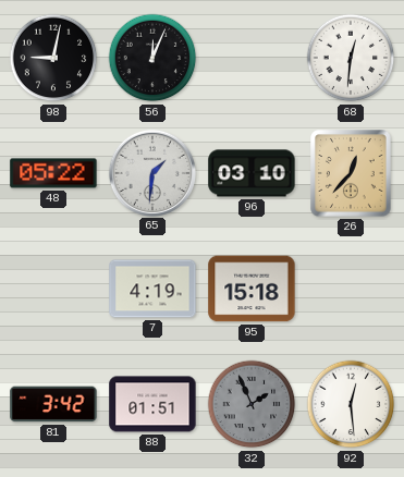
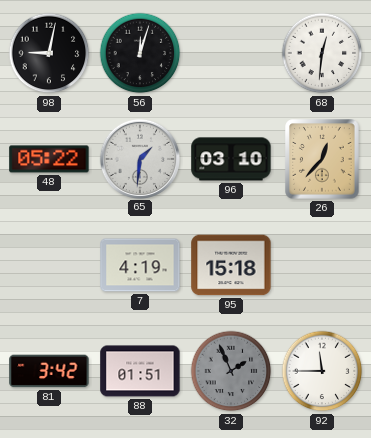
56: 12:04 -> 12:03 (140, 53)
92: 12:29 -> 11:45 (322, 371)
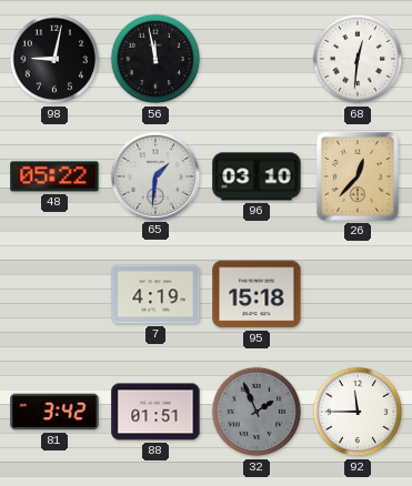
56: 12:03 -> 11:58 (155, 59)
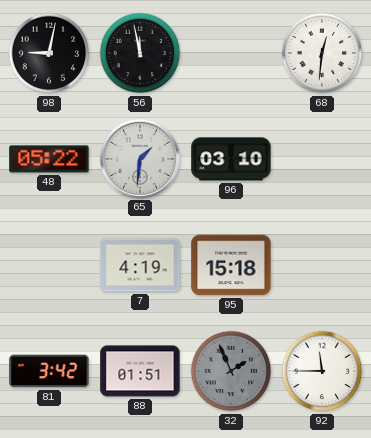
26: 12:37 -> none (358, 176)
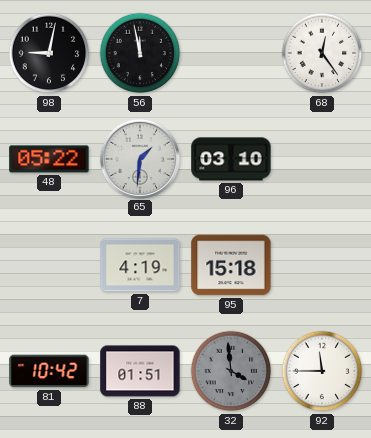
68: 12:31 -> 12:24 (322, 53)
81: 3:42 -> 10:42 (49, 371)
32: 1:56 -> 3:59 (231, 371)
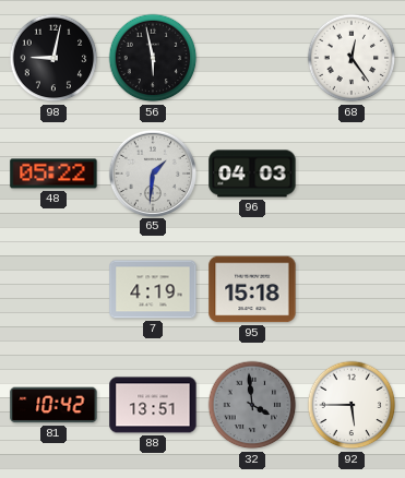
56: 11:58 -> 5:58 (153, 58)
96: 03:10 -> 04:03 (252, 174)
88: 01:51 -> 13:51 (153, 405)
92: 11:45 -> 5:45 (352, 405)
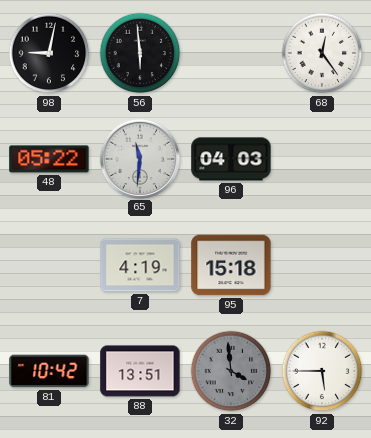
56: 5:58 -> 5:59 (140, 53)
65: 1:31 -> 11:31 (139, 158)
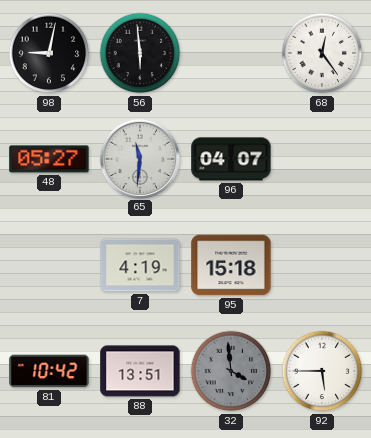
48: 05:22 -> 05:27 (49, 159)
96: 04:03 -> 04:07 (231, 159)
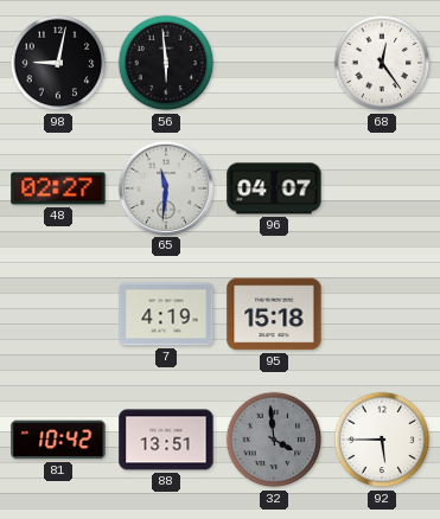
48: 05:27 -> 02:27 (58, 188)
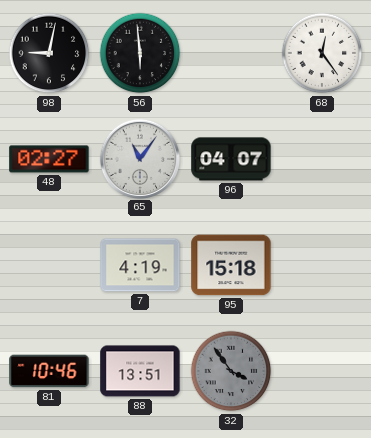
65: 11:31 -> 11:06 (139, 158)
81: 10:42 -> 10:46 (49, 371)
32: 3:59 -> 3:54 (231, 371)
92: 5:45 -> none (382, 440)
